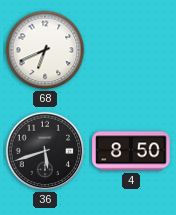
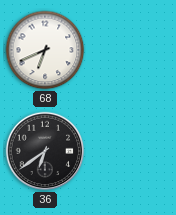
36: 5:42 -> 6:39 (45, 151)
4: 8:50 -> none (131, 151)
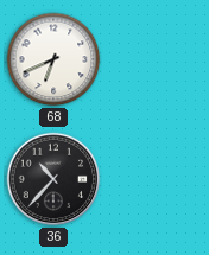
36: 6:39 -> 10:37 (53, 179)
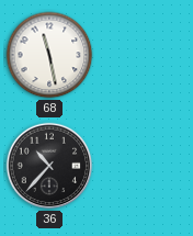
68: 6:41 -> 11:28 (49, 55)
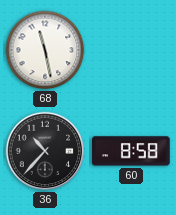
60: none -> 8:58 (131, 151)
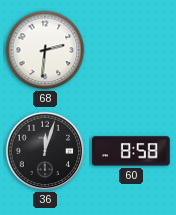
68: 11:28 -> 2:31 (45, 50)
36: 10:37 -> 12:03 (45, 151)
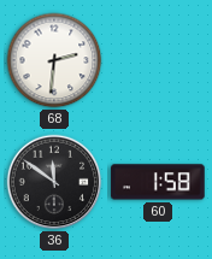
36: 12:03 -> 11:51 (54, 182)
60: 8:58 -> 1:58 (158, 182)
